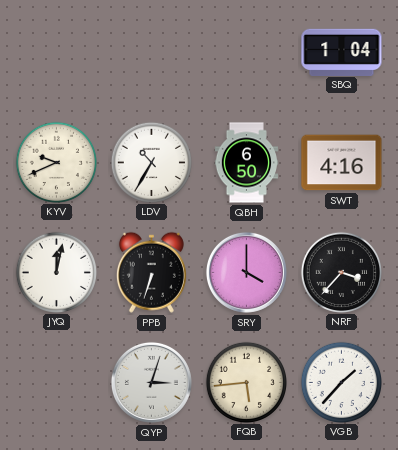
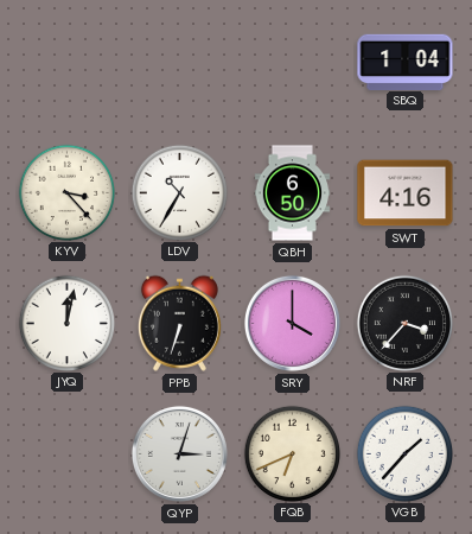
KYV: 9:41 -> 3:23 (66, 192)
FQB: 5:44 -> 6:41 (292, 453)
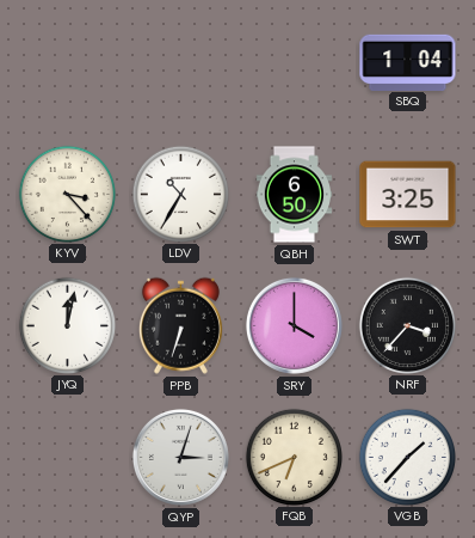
SWT: 4:16 -> 3:25 (408, 195)
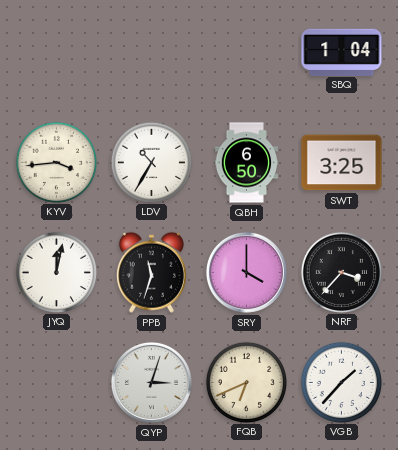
KYV: 3:23 -> 3:44 (56, 162)
PPB: 6:33 -> 11:33 (151, 272)
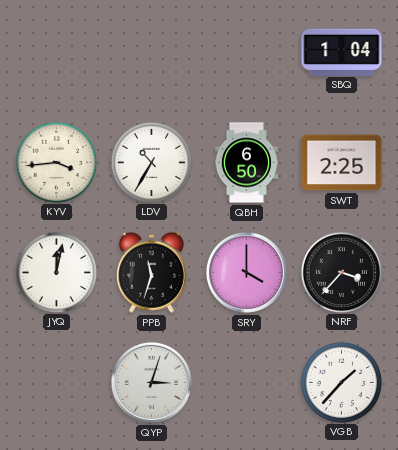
SWT: 3:25 -> 2:25 (342, 163)
FQB: 6:41 -> none (246, 382)
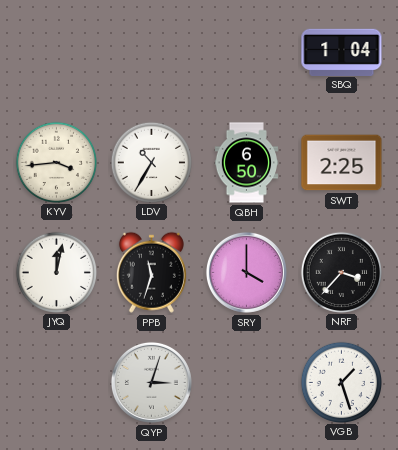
VGB: 1:37 -> 1:27 (341, 382)
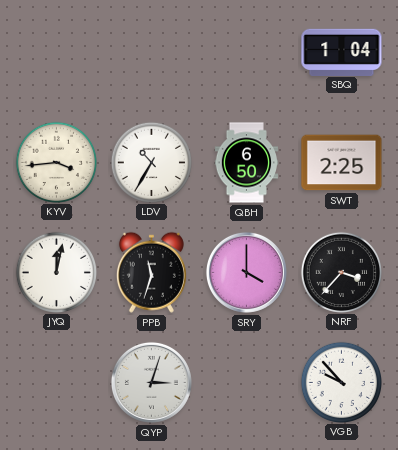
VGB: 1:27 -> 9:53 (341, 382)
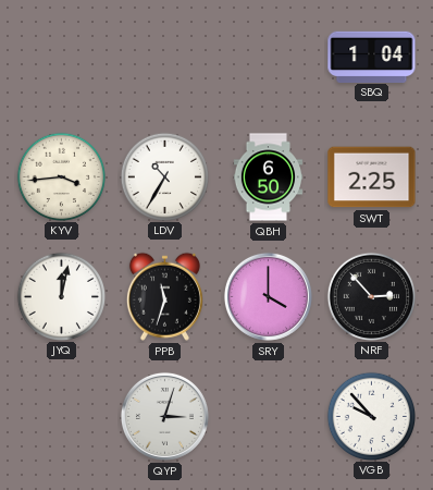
NRF: 3:37 -> 2:53 (371, 296)
